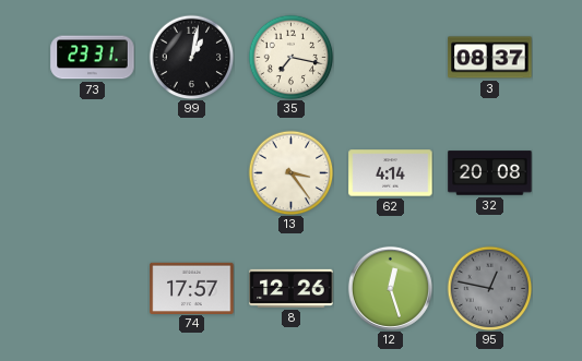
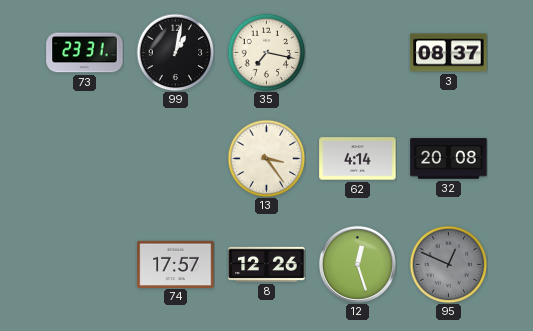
95: 12:47 -> 12:49 (448, 264)
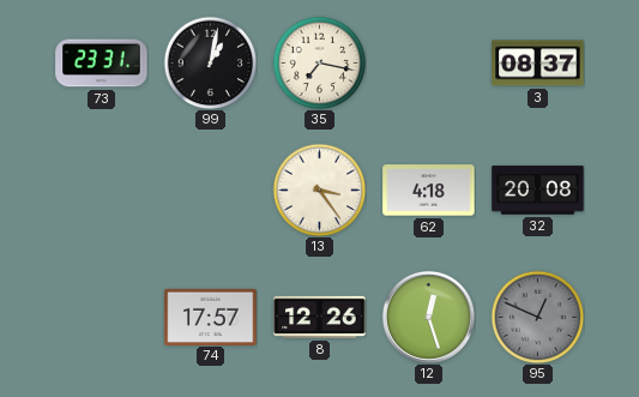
62: 4:14 -> 4:18 (429, 191)
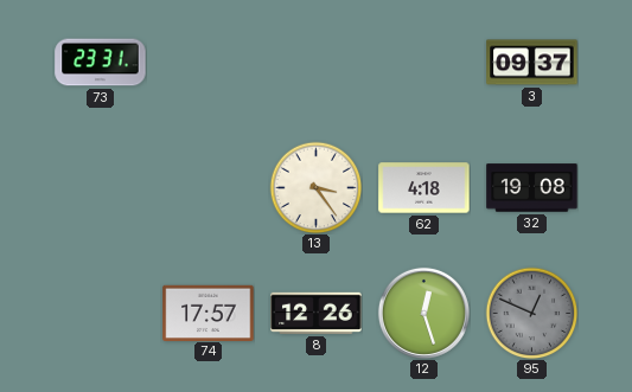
99: 1:02 -> none (210, 62)
35: 7:17 -> none (319, 62)
3: 08:37 -> 09:37 (532, 63)
32: 20:08 -> 19:08 (532, 188)
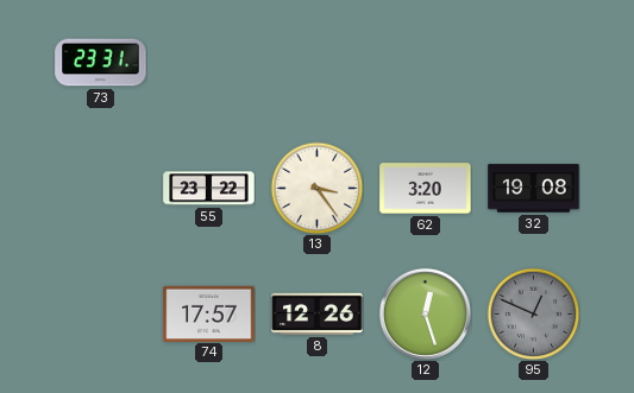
3: 09:37 -> none (532, 63)
55: none -> 23:22 (209, 189)
62: 4:18 -> 3:20 (426, 189)
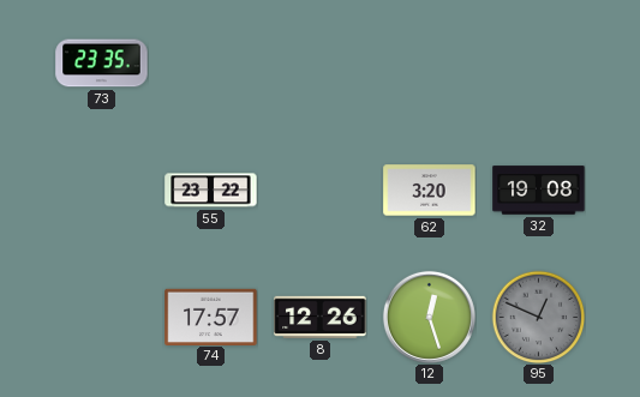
73: 23:31 -> 23:35 (102, 64)
13: 3:24 -> none (316, 188)
